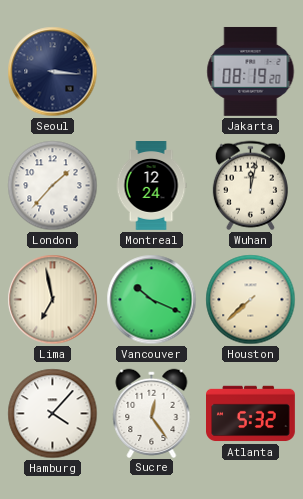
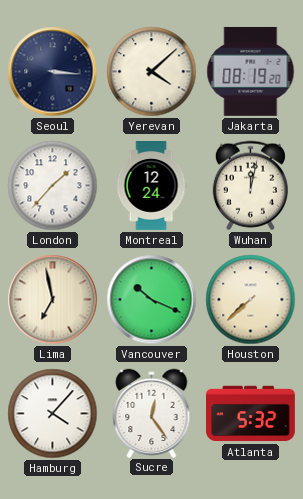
Yerevan: none -> 4:08 (152, 72)
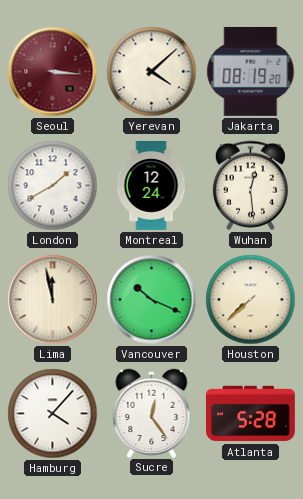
Seoul dial: navy -> burgundy (53, 72)
London: 1:37 -> 1:40 (53, 186)
Wuhan: 12:02 -> 12:29 (250, 186)
Lima: 6:58 -> 11:58 (53, 300)
Atlanta: 5:32 -> 5:28 (251, 414)
